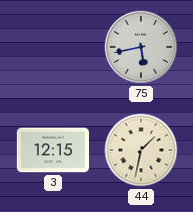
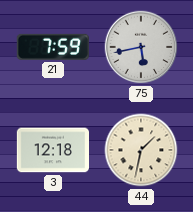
21: none -> 7:59 (53, 47)
3: 12:15 -> 12:18 (52, 150)
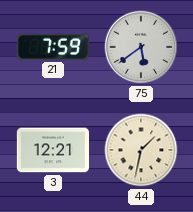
75: 5:43 -> 5:39 (141, 47)
3: 12:18 -> 12:21 (52, 150)
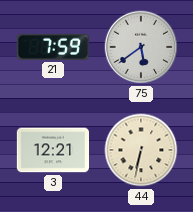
44: 1:32 -> 6:32 (141, 150)
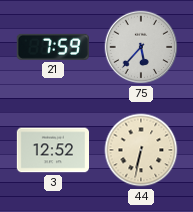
75: 5:39 -> 5:37 (141, 47)
3: 12:21 -> 12:52 (52, 150)
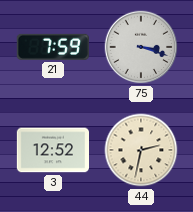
75: 5:37 -> 3:18 (141, 47)
44: 6:32 -> 2:32 (141, 150)
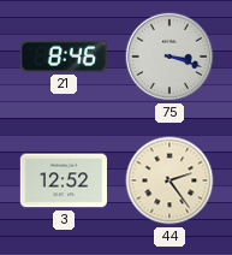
21: 7:59 -> 8:46 (64, 57)
44: 2:32 -> 2:24 (169, 180)
